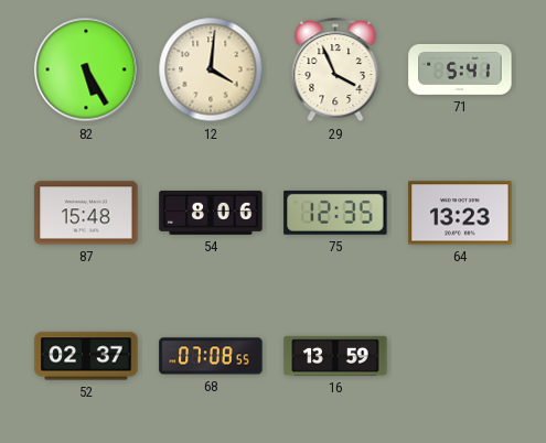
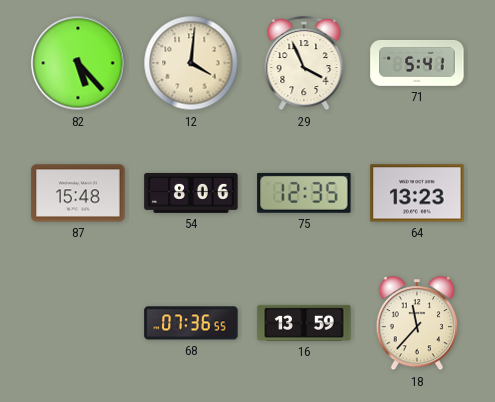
82: 5:25 -> 5:23 (78, 63)
52: 02:37 -> none (86, 356)
68: 07:08 -> 07:36 (191, 323)
18: none -> 11:37 (417, 324)
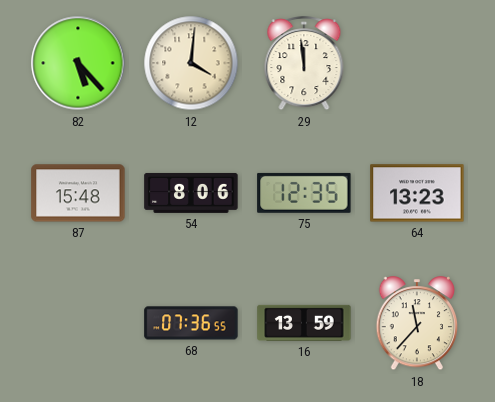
29: 3:56 -> 11:59 (304, 64)
71: 5:41 -> none (417, 63)
